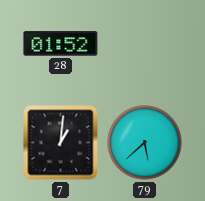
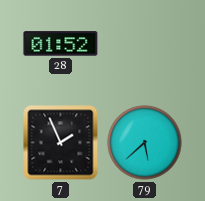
7: 1:01 -> 1:56 (61, 143)
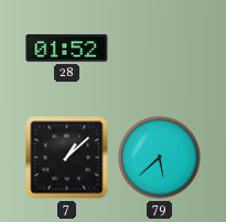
7: 1:56 -> 1:08 (67, 158)
